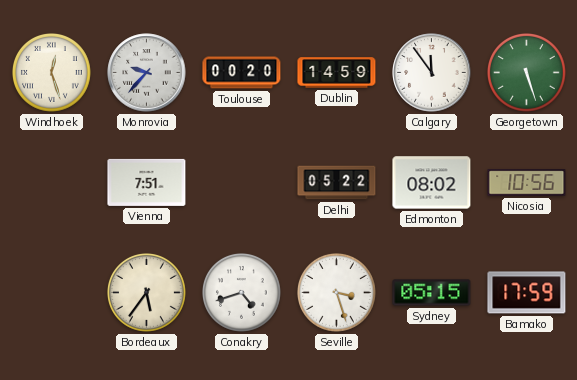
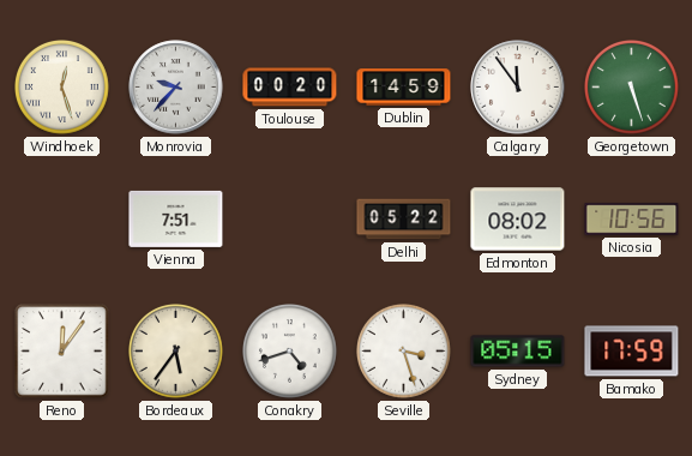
Reno: none -> 12:06 (62, 352)
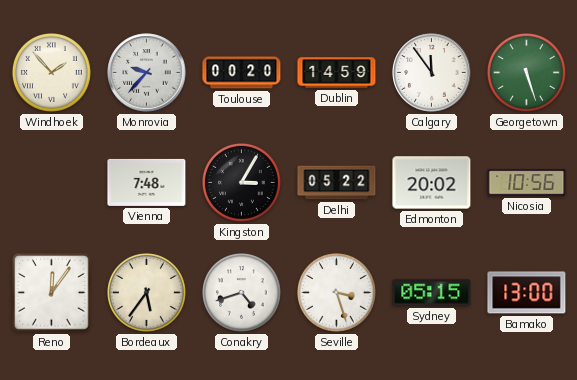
Windhoek: 12:27 -> 1:53 (52, 73)
Vienna: 7:51 -> 7:48 (147, 182)
Kingston: none -> 3:05 (242, 183)
Edmonton: 08:02 -> 20:02 (432, 183)
Bamako: 17:59 -> 13:00 (527, 293)
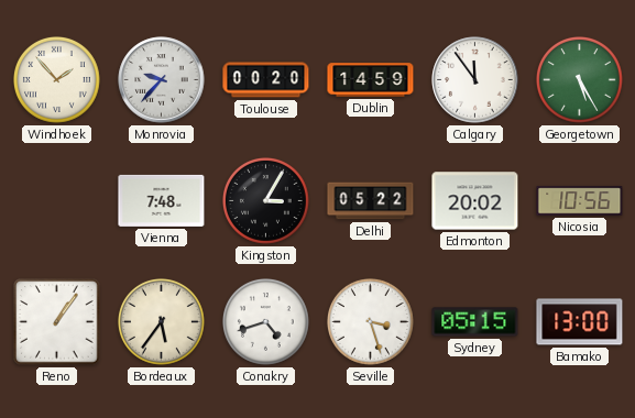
Georgetown: 5:27 -> 5:25 (580, 80)
Reno: 12:06 -> 1:06 (57, 322)
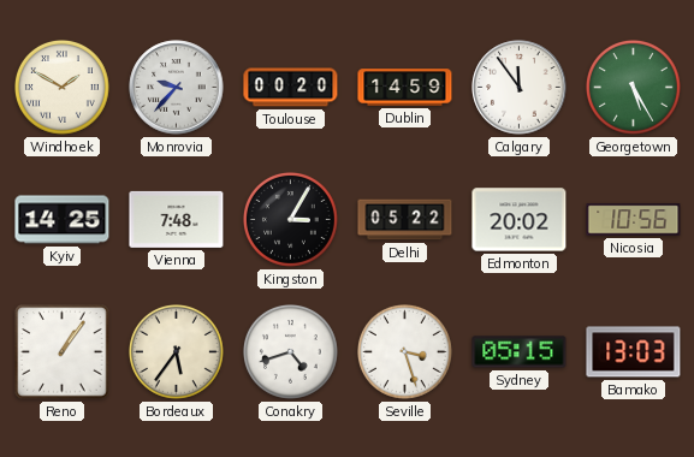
Windhoek: 1:53 -> 1:50 (63, 88)
Kyiv: none -> 14:25 (63, 220)
Bamako: 13:00 -> 13:03 (634, 352)
